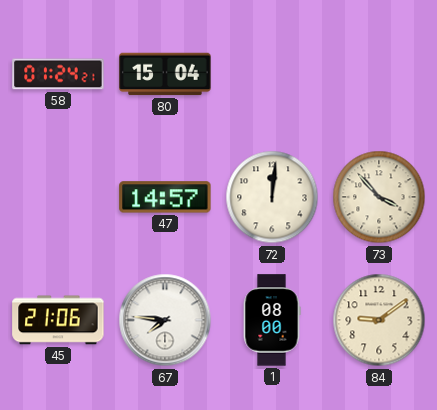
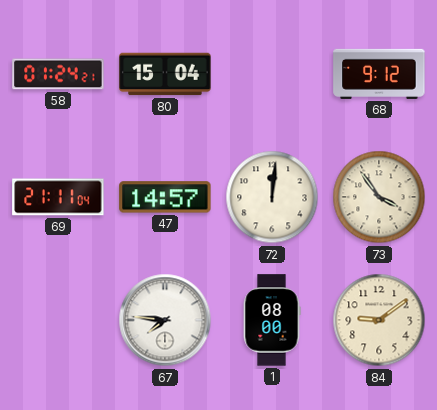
68: none -> 9:12 (379, 74)
69: none -> 21:11 (58, 197)
73: 3:53 -> 3:54 (379, 197)
45: 21:06 -> none (58, 320)
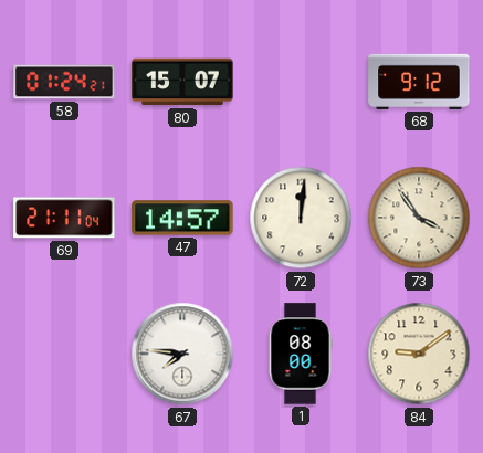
80: 15:04 -> 15:07 (182, 82)
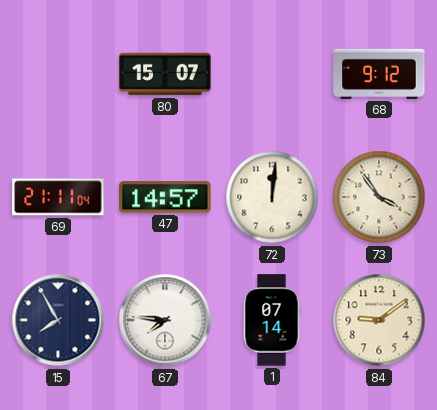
58: 01:24 -> none (64, 82)
15: none -> 7:55 (58, 320)
1: 08:00 -> 07:14 (272, 320)
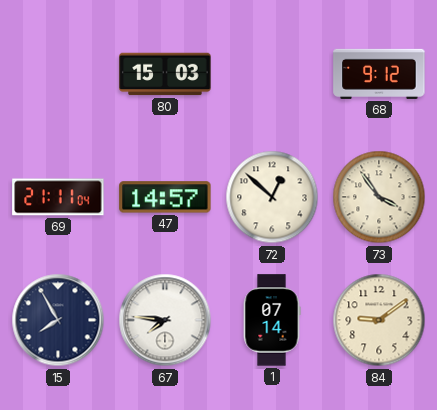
80: 15:07 -> 15:03 (165, 74)
72: 12:01 -> 12:52 (272, 197)
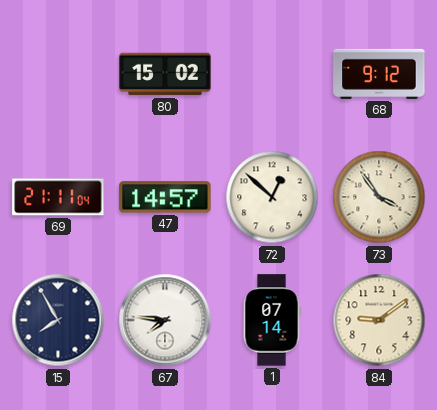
80: 15:03 -> 15:02 (165, 74)
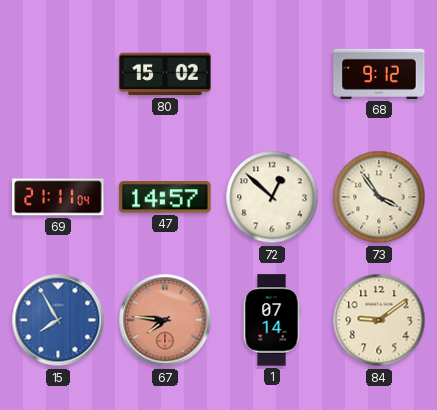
15 dial: navy -> blue (58, 320)
67 dial: white -> salmon (165, 320)
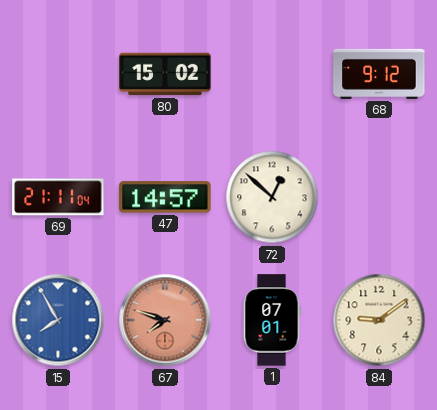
73: 3:54 -> none (379, 197)
67: 7:46 -> 7:48 (165, 320)
1: 07:14 -> 07:01 (272, 320)
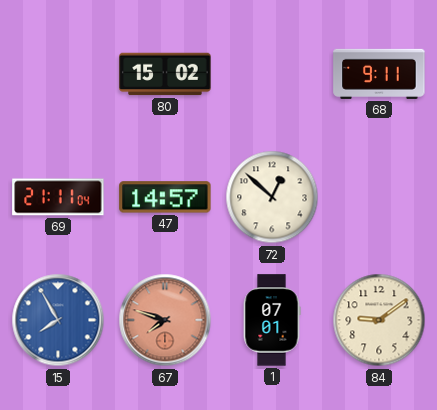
68: 9:12 -> 9:11 (379, 74)
